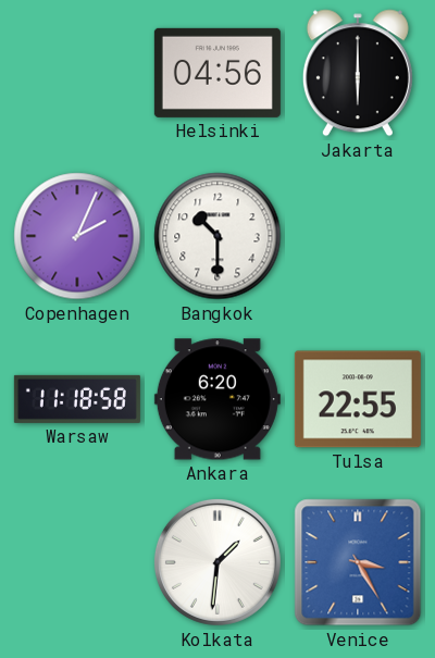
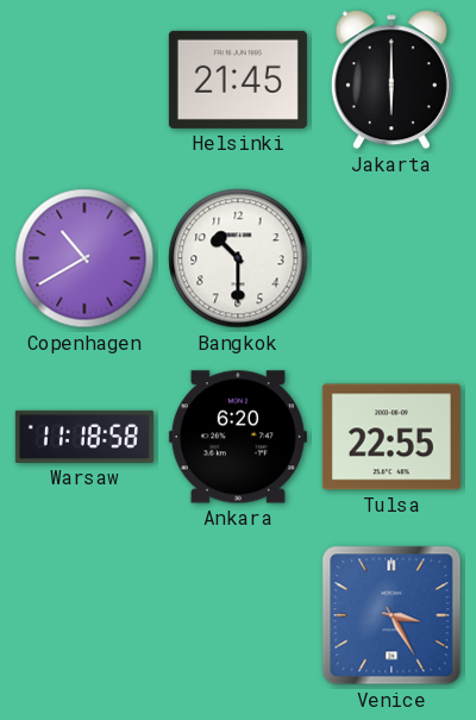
Helsinki: 04:56 -> 21:45 (238, 80)
Copenhagen: 2:04 -> 10:40 (84, 258)
Kolkata: 1:31 -> none (217, 562)
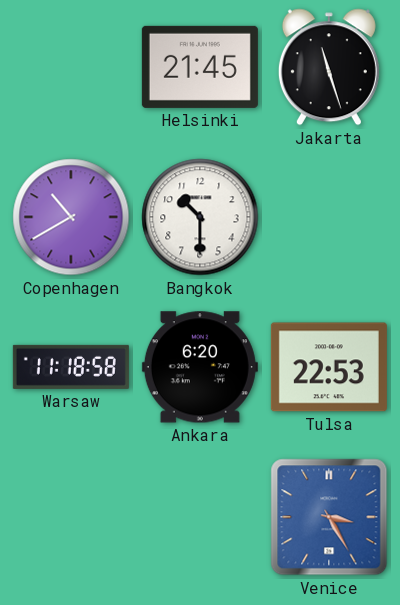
Jakarta: 6:00 -> 11:27 (329, 67)
Tulsa: 22:55 -> 22:53 (329, 367)
